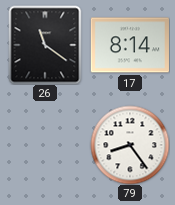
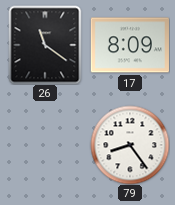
17: 8:14 -> 8:09 (130, 45)
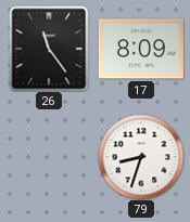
26: 11:21 -> 11:24 (49, 49)
79: 8:24 -> 8:33 (141, 157)
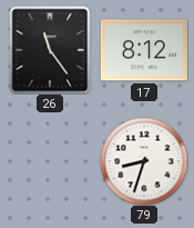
17: 8:09 -> 8:12 (144, 50)
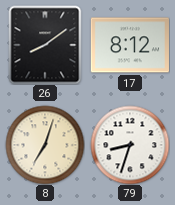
26: 11:24 -> 8:09 (45, 45)
8: none -> 7:03 (45, 145)
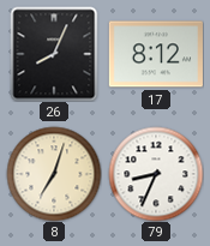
26: 8:09 -> 8:04 (54, 54)
79: 8:33 -> 8:34 (156, 174)
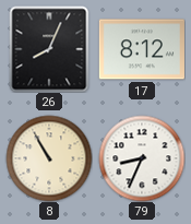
8: 7:03 -> 10:55 (49, 158)
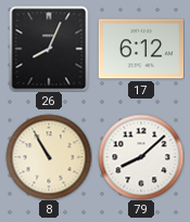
17: 8:12 -> 6:12 (141, 49)
79: 8:34 -> 8:08 (141, 157)
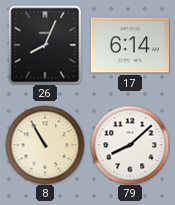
17: 6:12 -> 6:14 (130, 45)
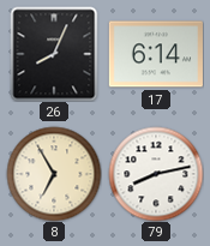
8: 10:55 -> 6:55 (54, 174)
79: 8:08 -> 8:13 (156, 174)
